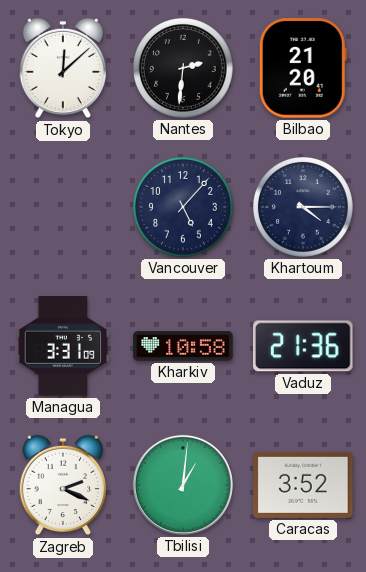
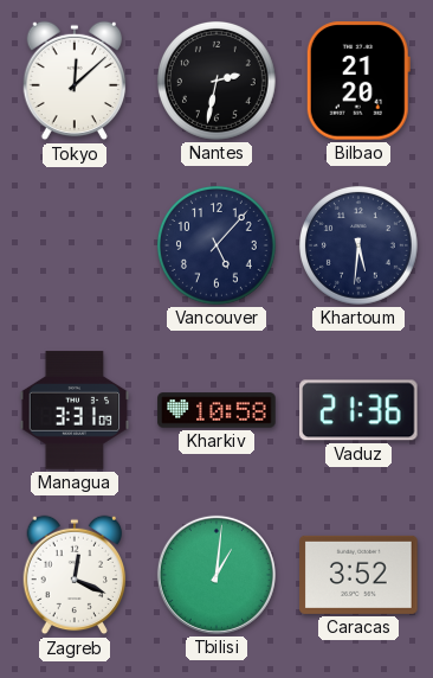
Nantes: 2:31 -> 2:32 (217, 81)
Khartoum: 4:15 -> 5:31 (358, 245)
Zagreb: 2:19 -> 12:19 (75, 575)
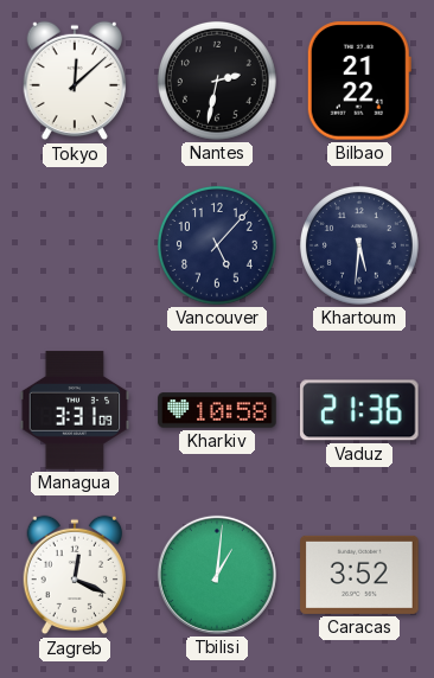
Bilbao: 21:20 -> 21:22 (359, 81)
